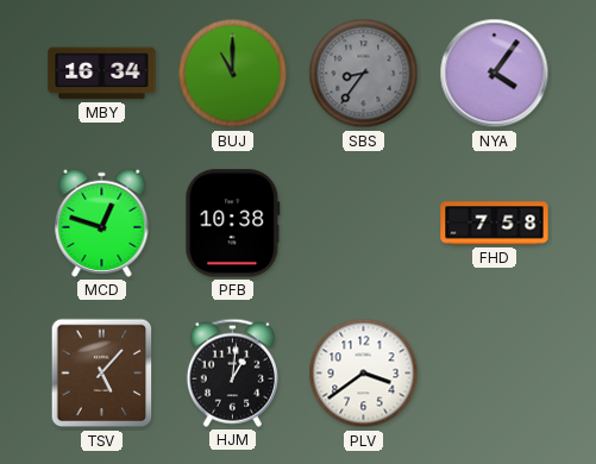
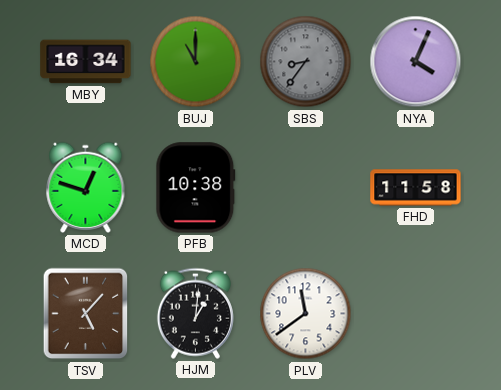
NYA: 4:06 -> 4:04 (416, 62)
FHD: 7:58 -> 11:58 (416, 188)
PLV: 3:39 -> 11:39 (306, 314)
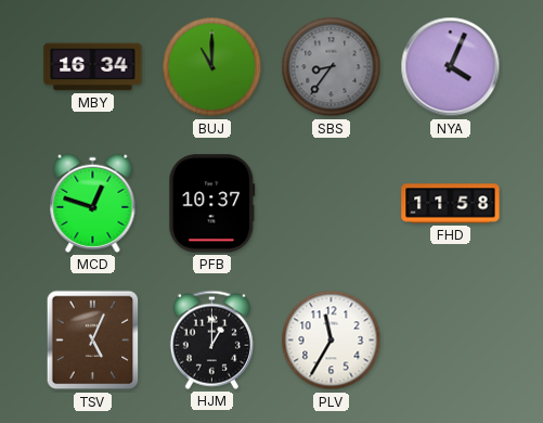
PFB: 10:38 -> 10:37 (212, 204)
TSV: 5:07 -> 5:04 (93, 341)
HJM: 1:01 -> 1:00 (211, 339)
PLV: 11:39 -> 11:35 (332, 341)
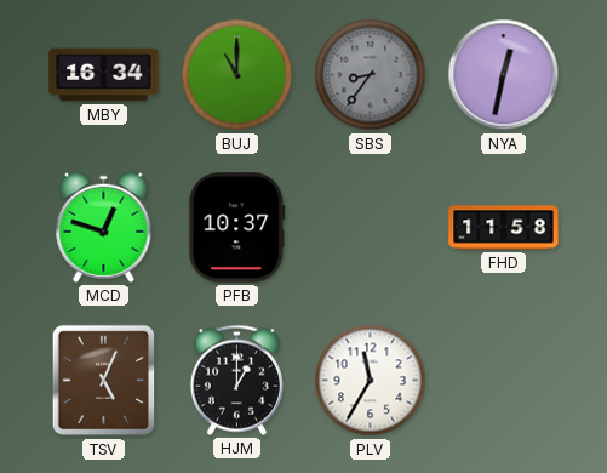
NYA: 4:04 -> 12:32 (504, 75)
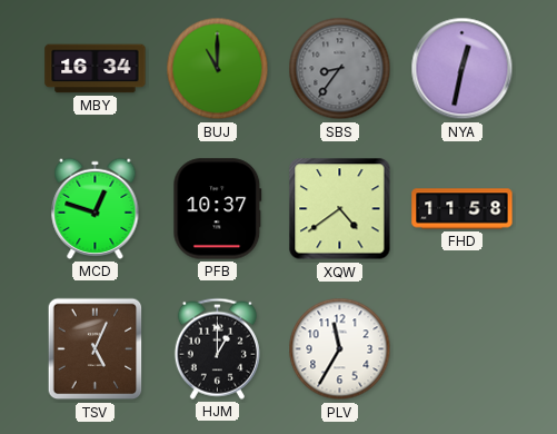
XQW: none -> 4:39 (340, 209)
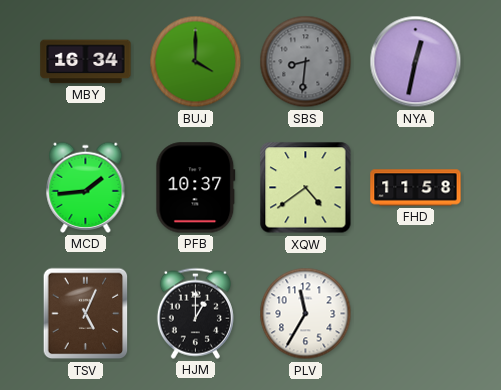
BUJ: 11:00 -> 4:00 (196, 62)
SBS: 8:36 -> 8:31 (306, 62)
MCD: 12:48 -> 1:44 (86, 187)
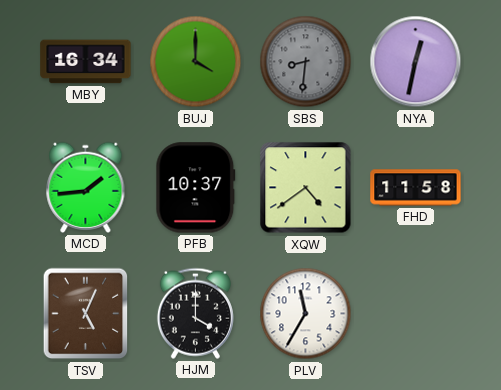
HJM: 1:00 -> 4:00 (195, 313)
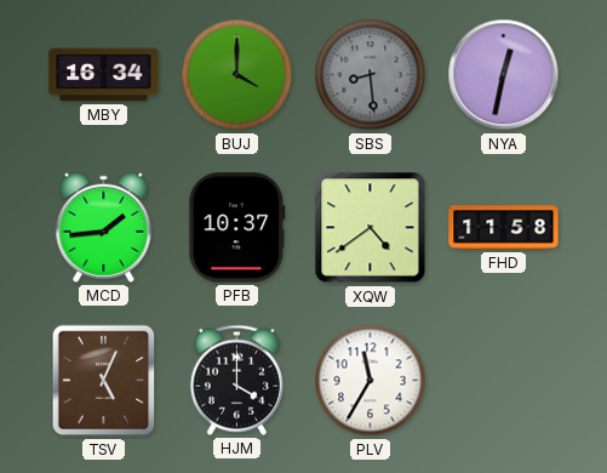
SBS: 8:31 -> 8:29 (371, 75)
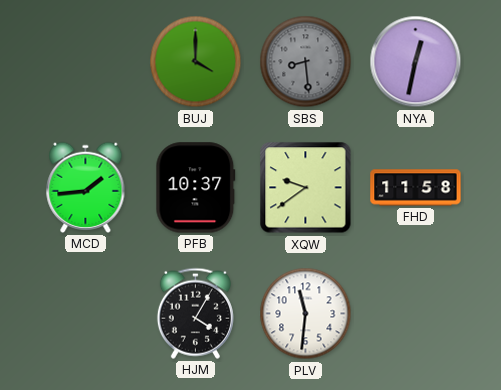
MBY: 16:34 -> none (104, 75)
XQW: 4:39 -> 9:39 (306, 188)
TSV: 5:04 -> none (104, 381)
HJM: 4:00 -> 4:05 (195, 313)
PLV: 11:35 -> 11:31 (306, 314)
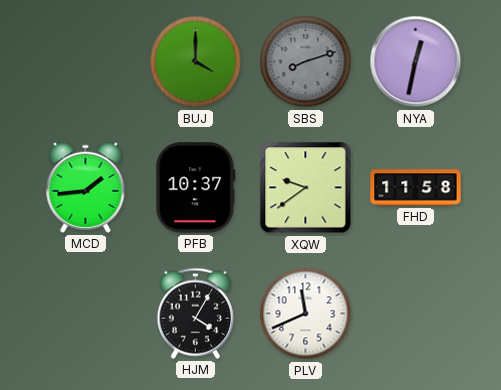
SBS: 8:29 -> 8:12 (306, 62)
PLV: 11:31 -> 11:41 (306, 314)
